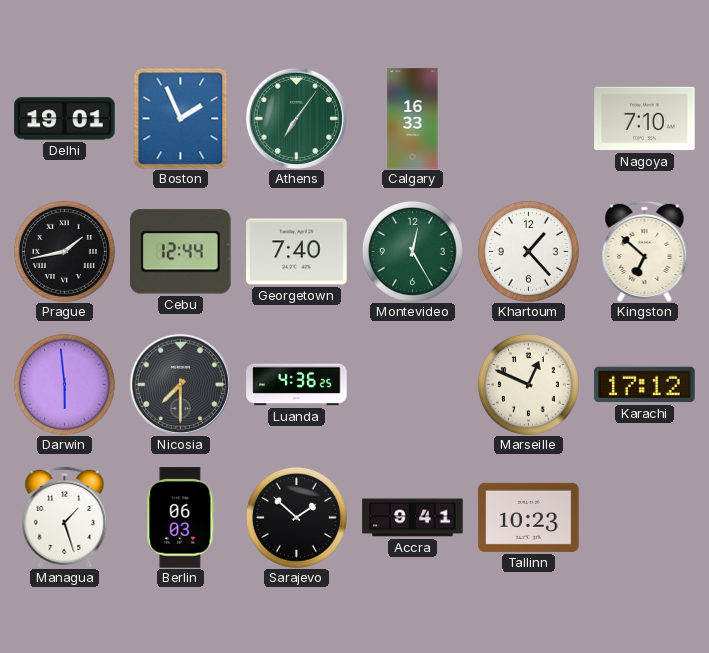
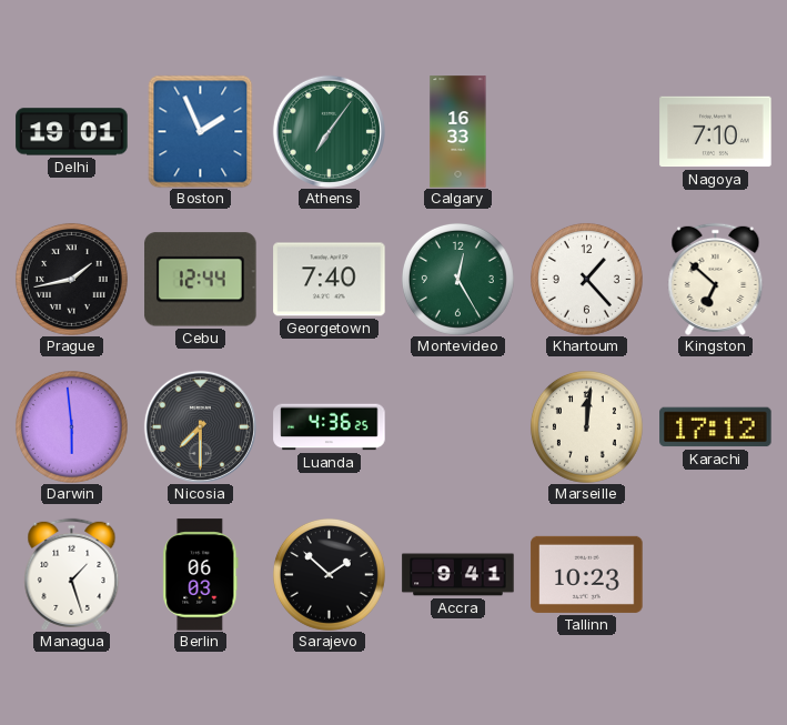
Marseille: 12:49 -> 12:01 (586, 426)
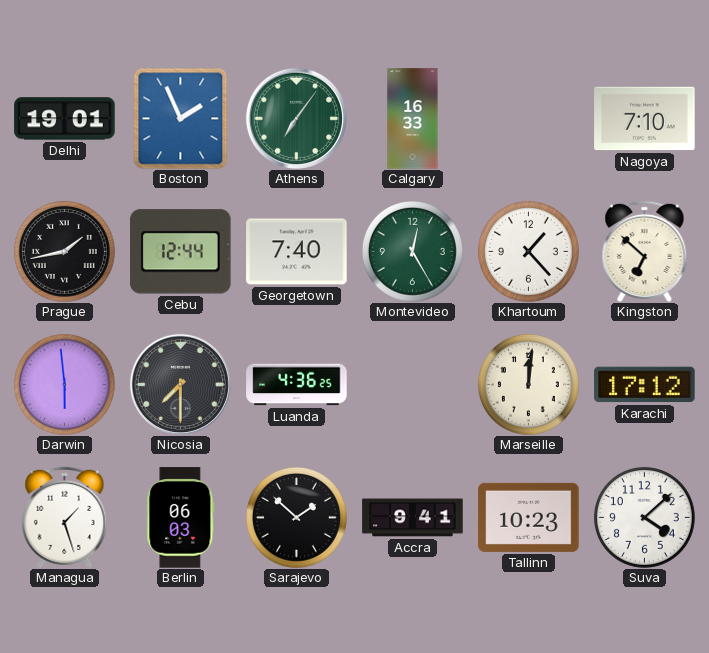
Suva: none -> 4:08 (644, 517)
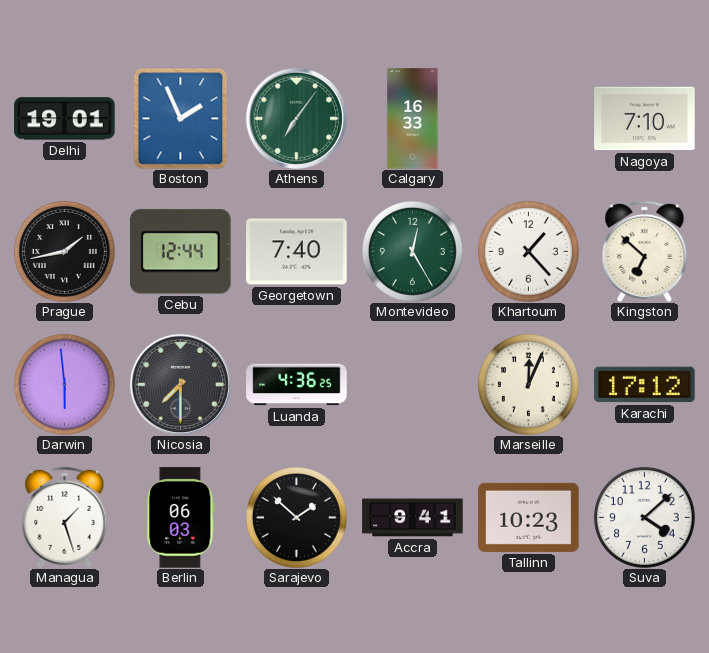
Marseille: 12:01 -> 12:04 (528, 384)
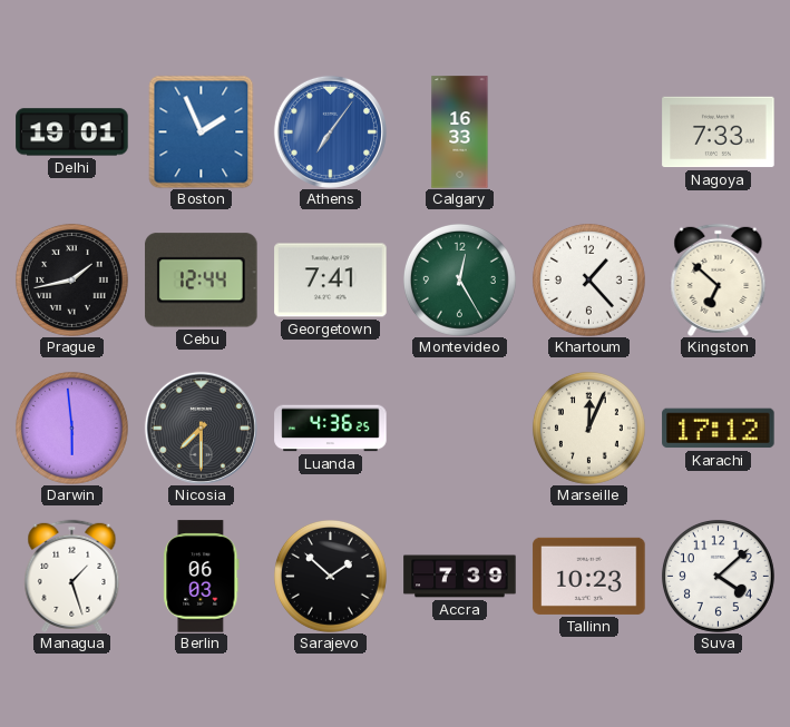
Athens dial: green -> blue (330, 131)
Nagoya: 7:10 -> 7:33 (719, 132)
Georgetown: 7:40 -> 7:41 (331, 281)
Accra: 9:41 -> 7:39 (460, 577)
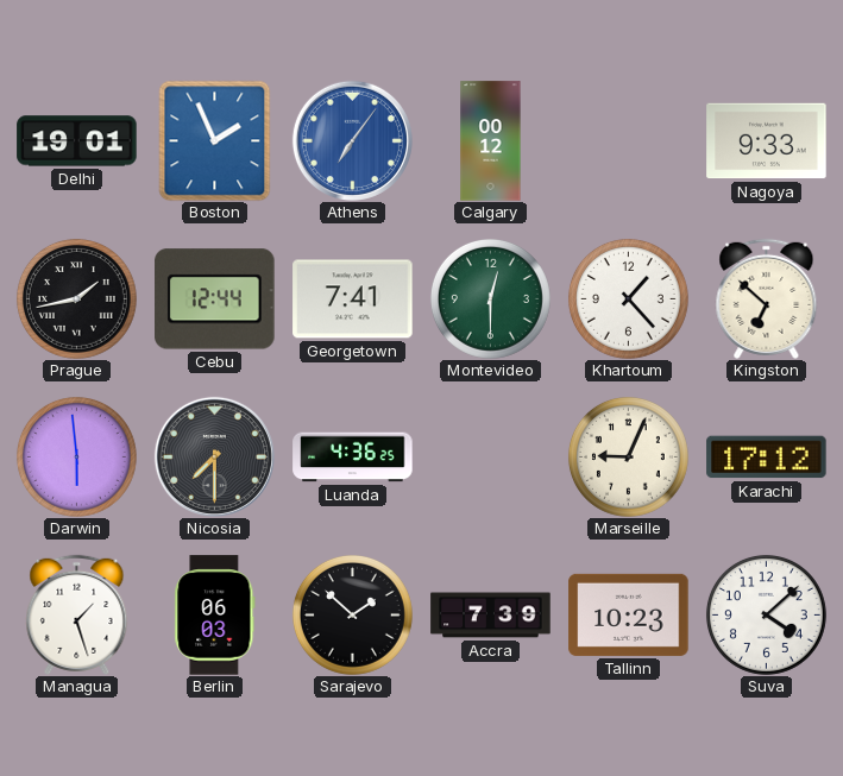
Calgary: 16:33 -> 00:12 (491, 141)
Nagoya: 7:33 -> 9:33 (767, 141)
Montevideo: 12:25 -> 12:30 (490, 298)
Marseille: 12:04 -> 9:04 (628, 456)
